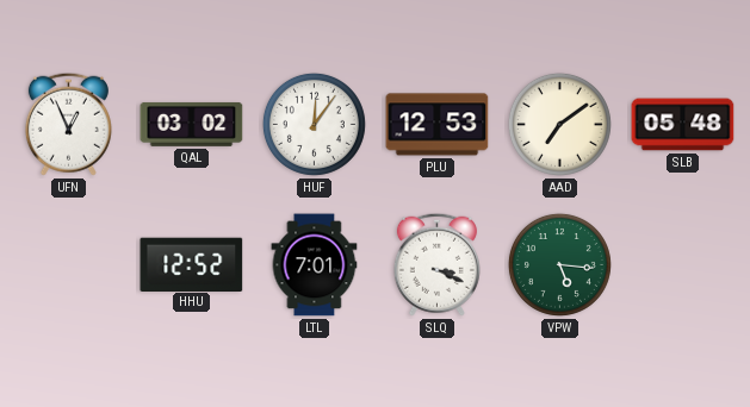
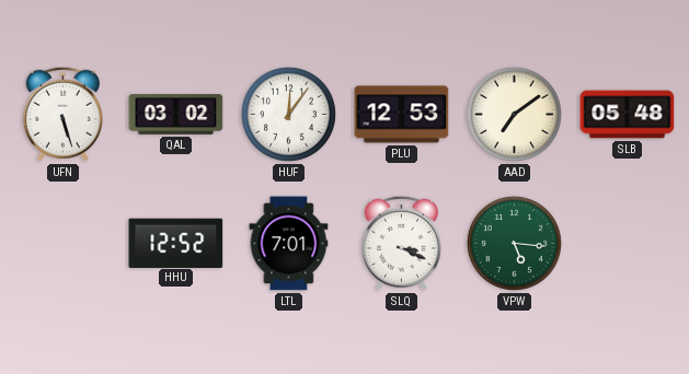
UFN: 12:56 -> 5:27 (62, 114)
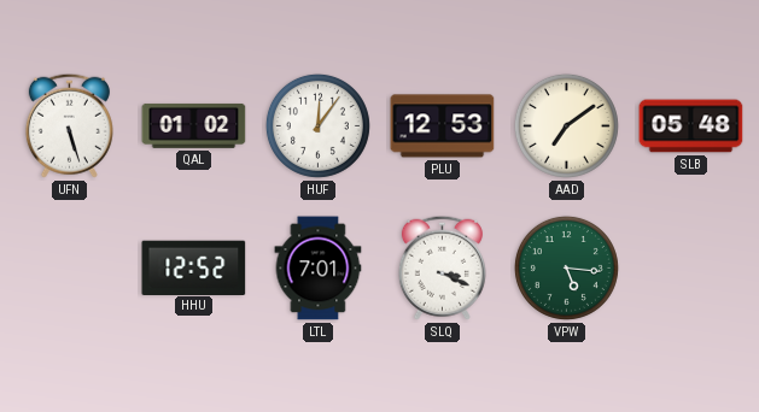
QAL: 03:02 -> 01:02 (194, 126)
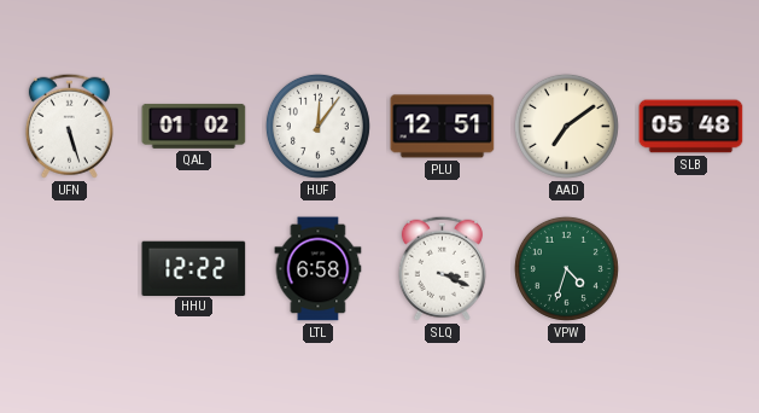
PLU: 12:53 -> 12:51 (443, 127)
HHU: 12:52 -> 12:22 (194, 268)
LTL: 7:01 -> 6:58 (319, 269)
VPW: 5:16 -> 4:33 (566, 268)
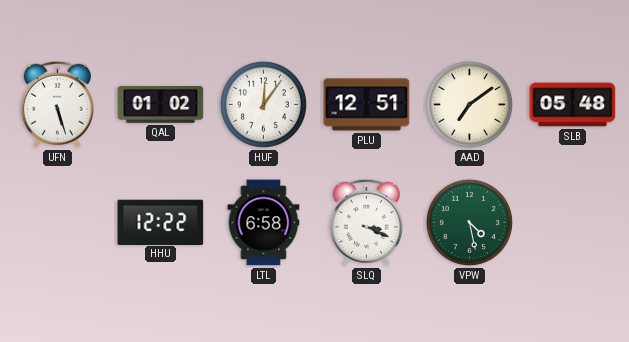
VPW: 4:33 -> 4:28 (469, 222)
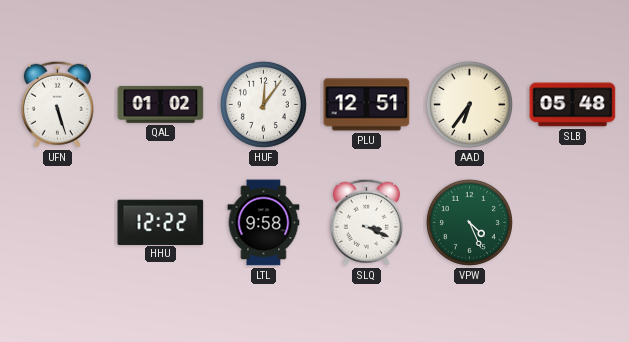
AAD: 7:09 -> 6:36 (469, 104)
LTL: 6:58 -> 9:58 (264, 223)
VPW: 4:28 -> 4:26 (469, 222)
